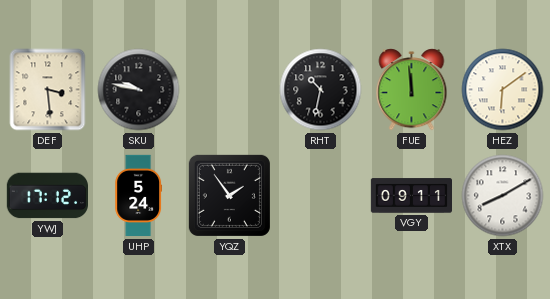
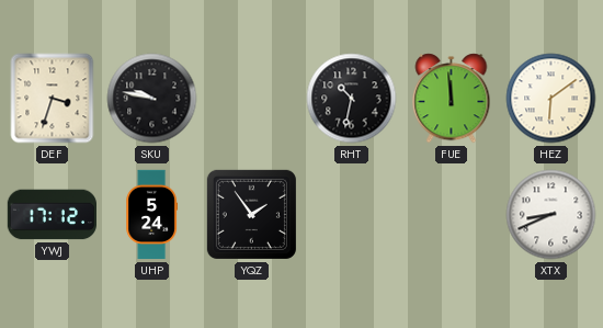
DEF: 3:29 -> 3:33 (53, 99)
VGY: 09:11 -> none (411, 196)
XTX: 8:10 -> 8:41 (551, 215)
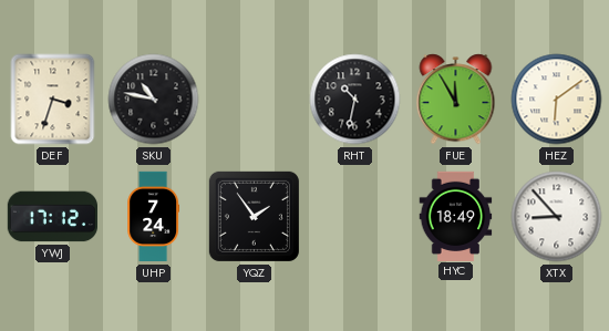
SKU: 9:47 -> 10:47 (154, 100)
FUE: 11:59 -> 11:55 (456, 100)
UHP: 5:24 -> 7:24 (153, 217)
HYC: none -> 18:49 (456, 216)
XTX: 8:41 -> 8:53 (557, 217)
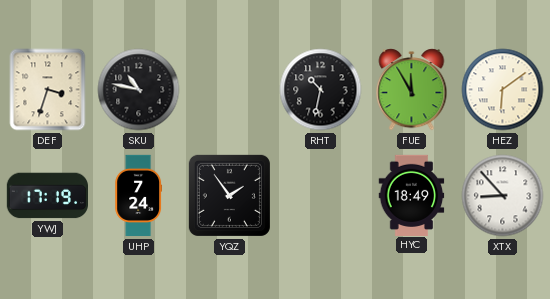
YWJ: 17:12 -> 17:19 (47, 196)
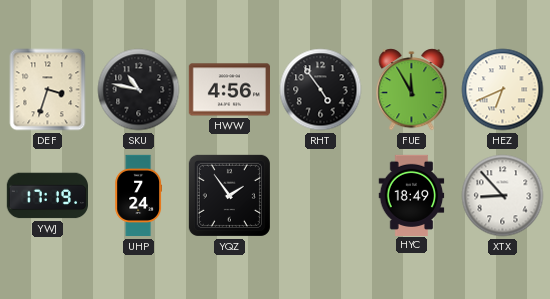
HWW: none -> 4:56 (229, 90)
RHT: 10:32 -> 4:54 (321, 90)
HEZ: 6:09 -> 6:41 (503, 90)
